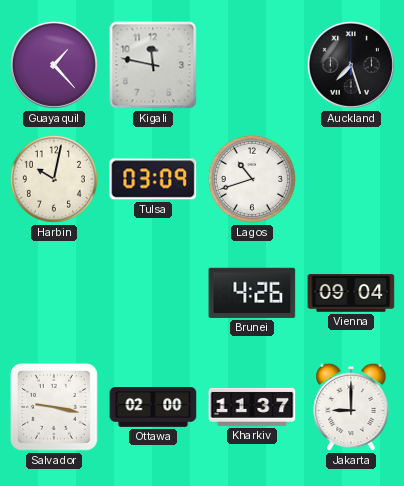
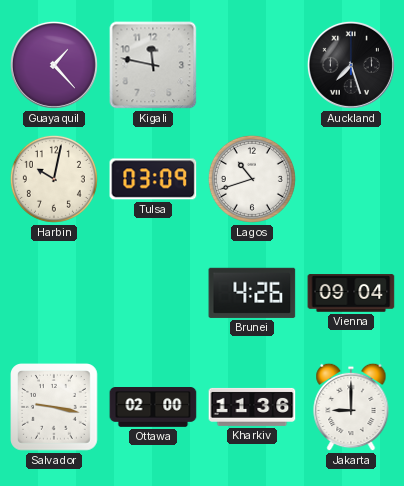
Kharkiv: 11:37 -> 11:36 (252, 407)
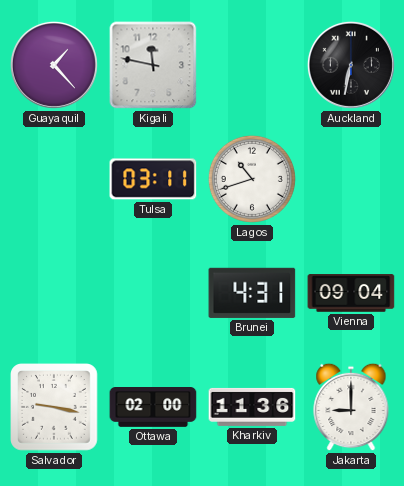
Auckland: 7:27 -> 6:32 (351, 65)
Harbin: 10:02 -> none (54, 179)
Tulsa: 03:09 -> 03:11 (153, 179)
Brunei: 4:26 -> 4:31 (252, 293)
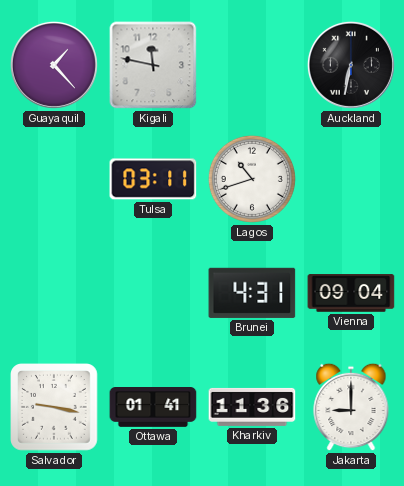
Ottawa: 02:00 -> 01:41 (153, 408)
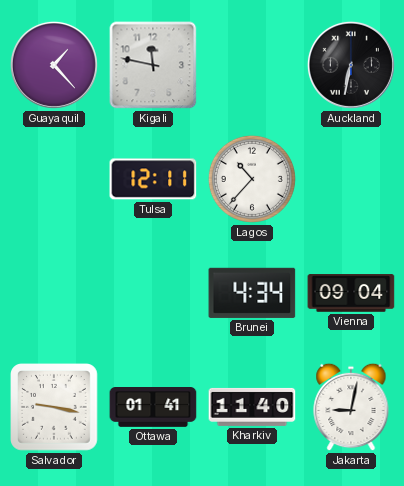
Tulsa: 03:11 -> 12:11 (153, 179)
Lagos: 10:42 -> 10:37 (252, 179)
Brunei: 4:31 -> 4:34 (252, 293)
Kharkiv: 11:36 -> 11:40 (252, 407)
Jakarta: 9:00 -> 9:02 (351, 407)
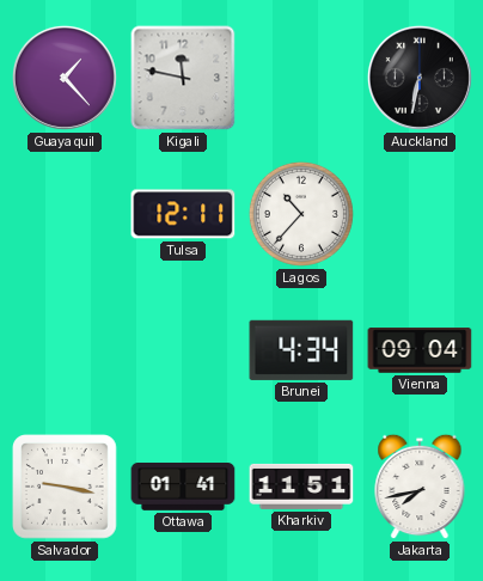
Kharkiv: 11:40 -> 11:51 (301, 487)
Jakarta: 9:02 -> 7:43 (420, 487)
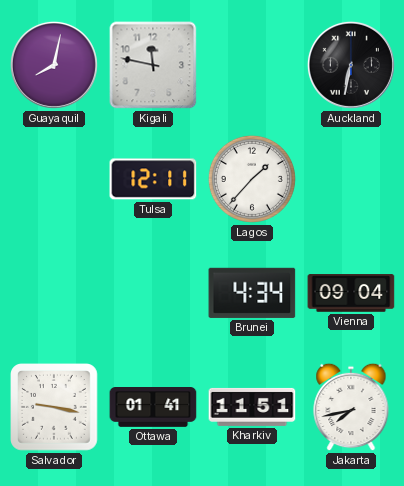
Guayaquil: 1:23 -> 8:02 (54, 65)
Lagos: 10:37 -> 1:37 (252, 179)
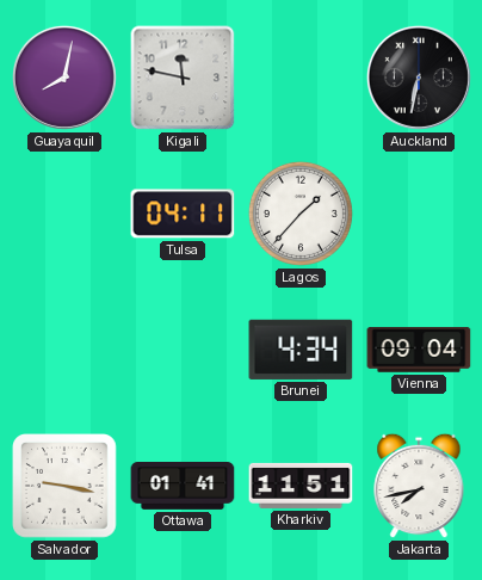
Tulsa: 12:11 -> 04:11 (183, 214)
